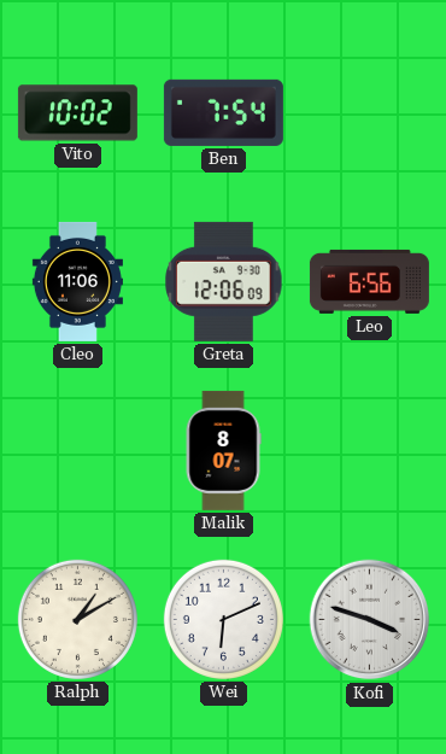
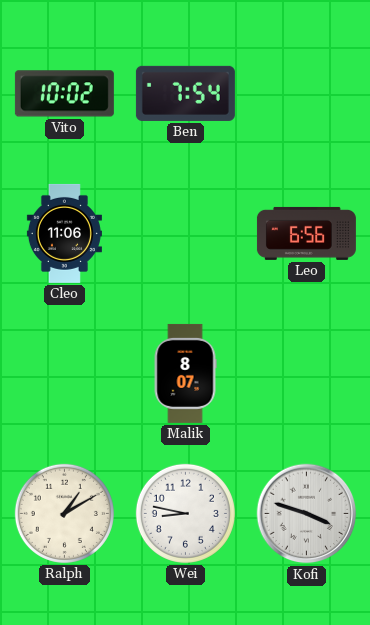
Greta: 12:06 -> none (224, 281)
Wei: 6:11 -> 8:47 (185, 513)
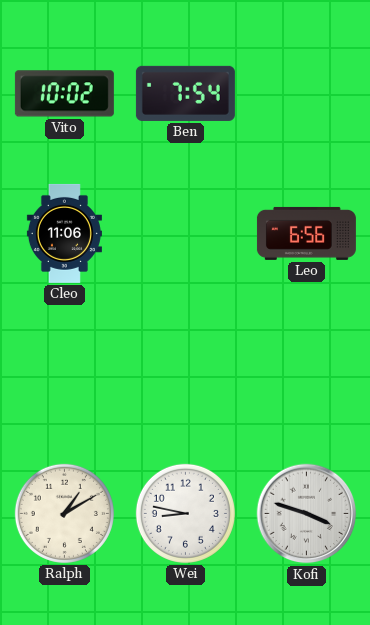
Malik: 8:07 -> none (185, 373)
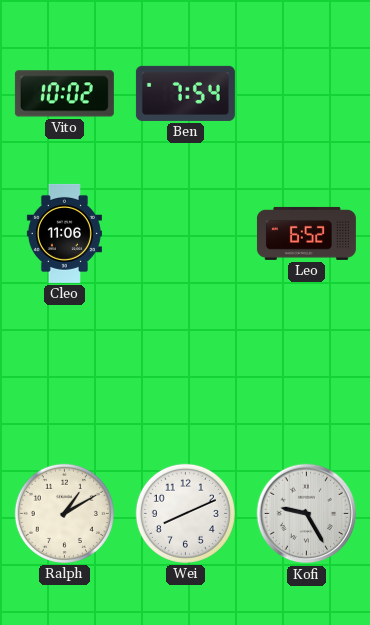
Leo: 6:56 -> 6:52 (306, 233)
Wei: 8:47 -> 8:11 (185, 513)
Kofi: 3:48 -> 9:25 (307, 514)
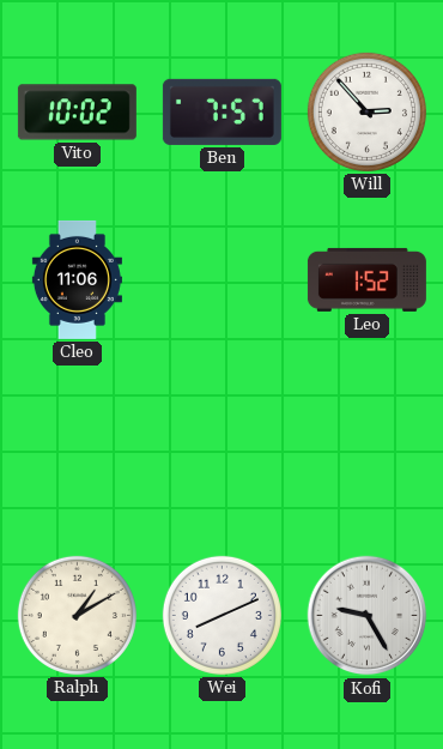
Ben: 7:54 -> 7:57 (221, 111)
Will: none -> 2:53 (366, 111)
Leo: 6:52 -> 1:52 (366, 279)
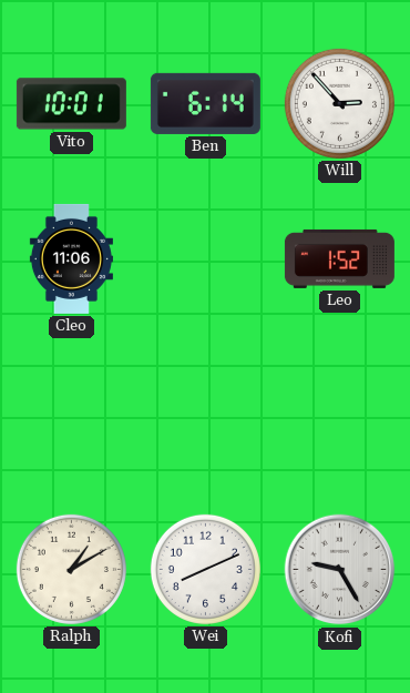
Vito: 10:02 -> 10:01 (71, 104)
Ben: 7:57 -> 6:14 (205, 103)
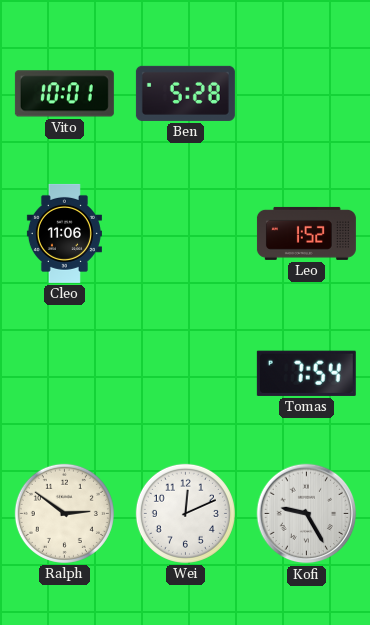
Ben: 6:14 -> 5:28 (185, 93)
Will: 2:53 -> none (339, 103)
Tomas: none -> 7:54 (306, 373)
Ralph: 1:10 -> 2:51 (64, 513)
Wei: 8:11 -> 12:11 (185, 513)
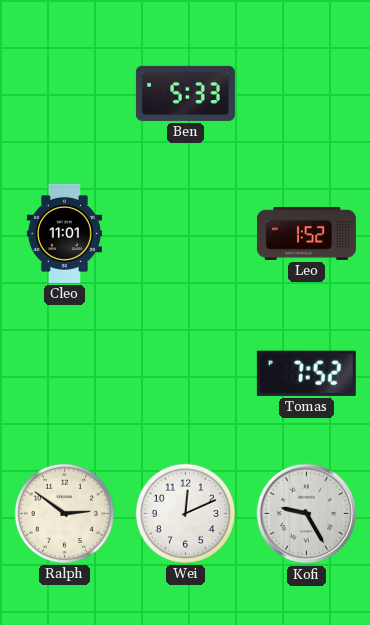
Vito: 10:01 -> none (64, 94)
Ben: 5:28 -> 5:33 (185, 93)
Cleo: 11:06 -> 11:01 (64, 233)
Tomas: 7:54 -> 7:52 (306, 373)
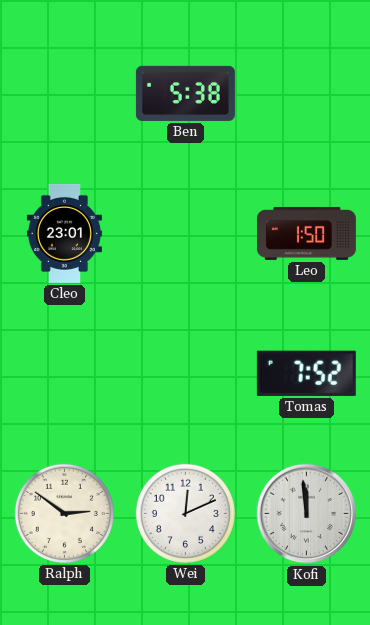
Ben: 5:33 -> 5:38 (185, 93)
Cleo: 11:01 -> 23:01 (64, 233)
Leo: 1:52 -> 1:50 (306, 233)
Kofi: 9:25 -> 11:59 (307, 514)
